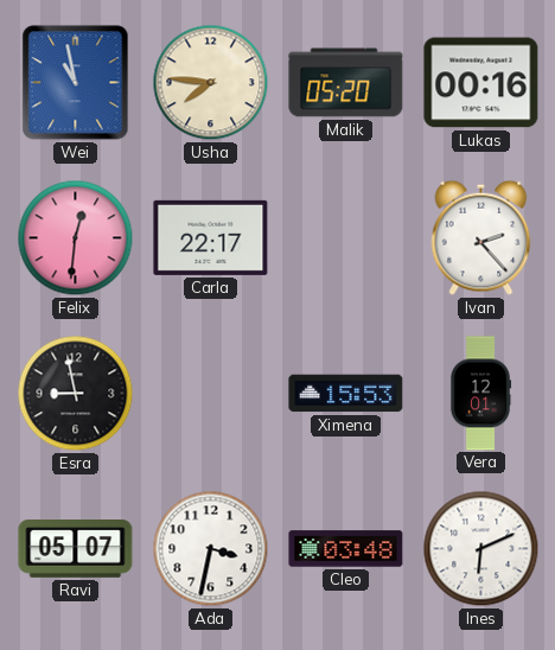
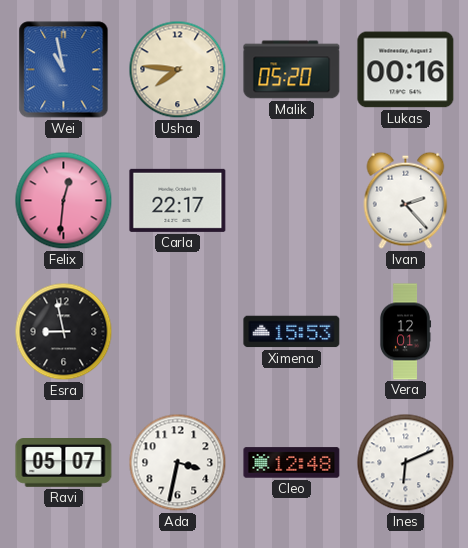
Cleo: 03:48 -> 12:48 (292, 463)
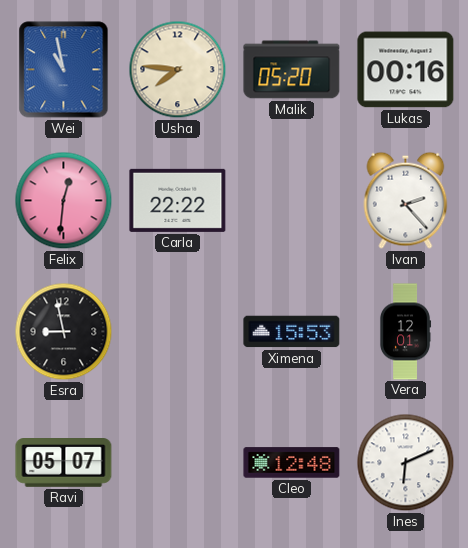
Carla: 22:17 -> 22:22 (178, 200)
Ada: 3:32 -> none (178, 463)
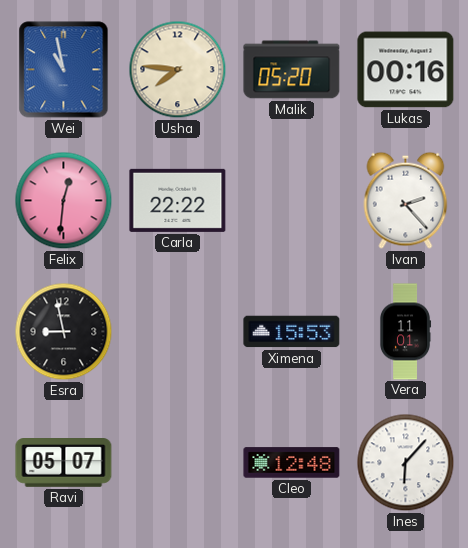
Vera: 12:01 -> 11:01 (405, 332)
Ines: 6:11 -> 6:07 (406, 463)
